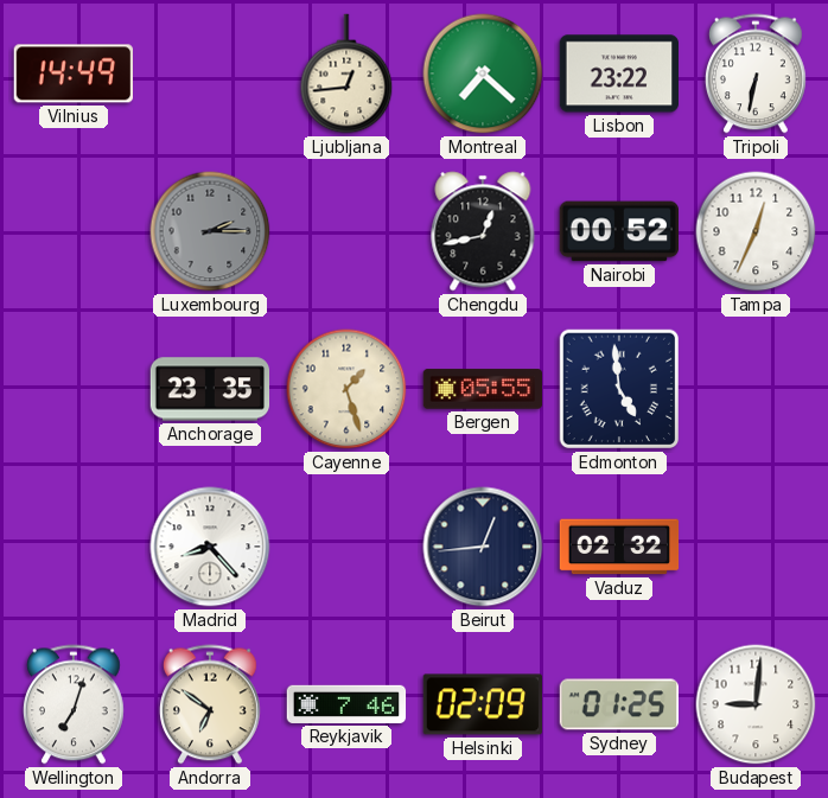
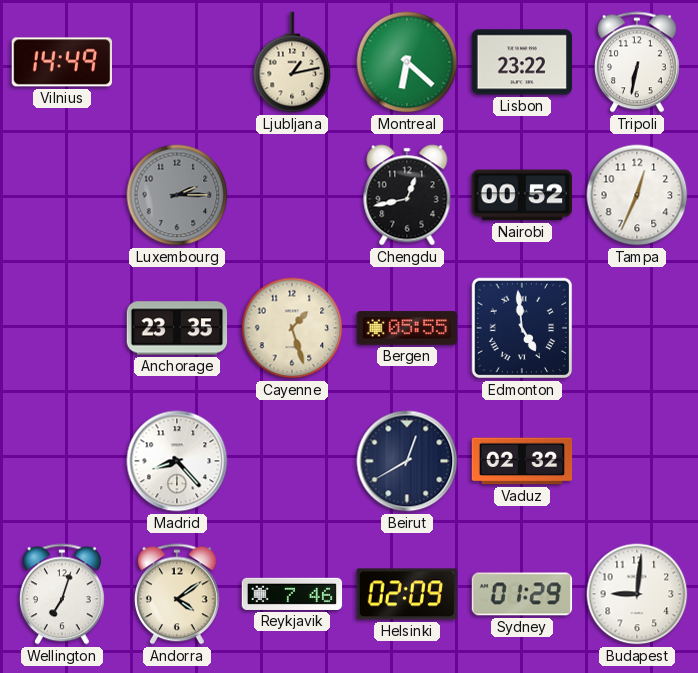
Ljubljana: 12:44 -> 1:13 (292, 62)
Montreal: 7:22 -> 6:22 (407, 62)
Beirut: 12:44 -> 12:40 (407, 461)
Andorra: 6:51 -> 4:09 (177, 594)
Sydney: 01:25 -> 01:29 (522, 594)
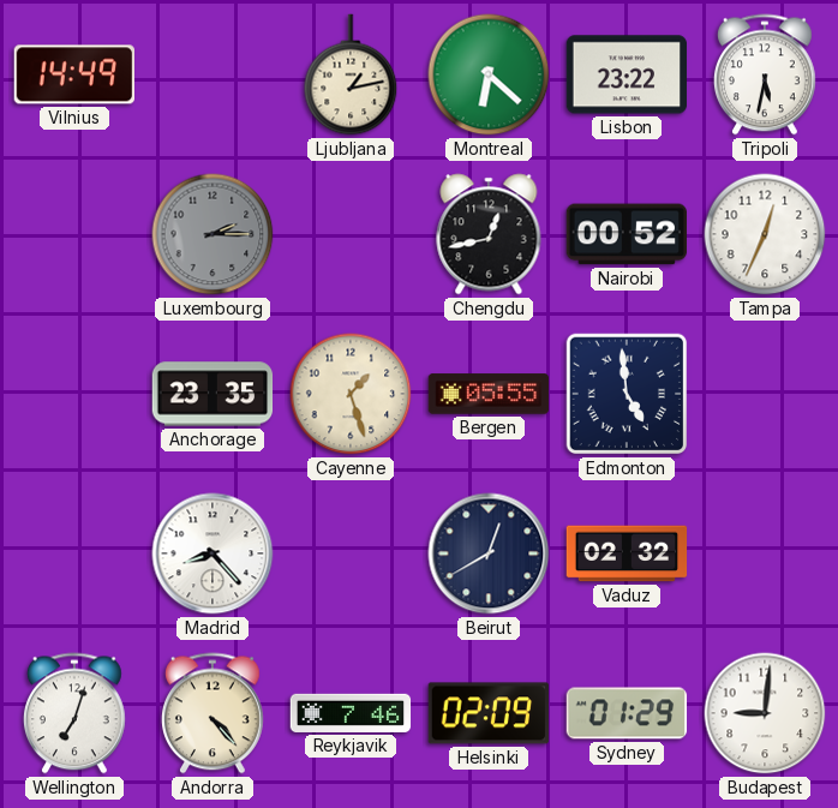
Tripoli: 6:32 -> 5:32 (765, 74)
Andorra: 4:09 -> 4:23 (213, 713)
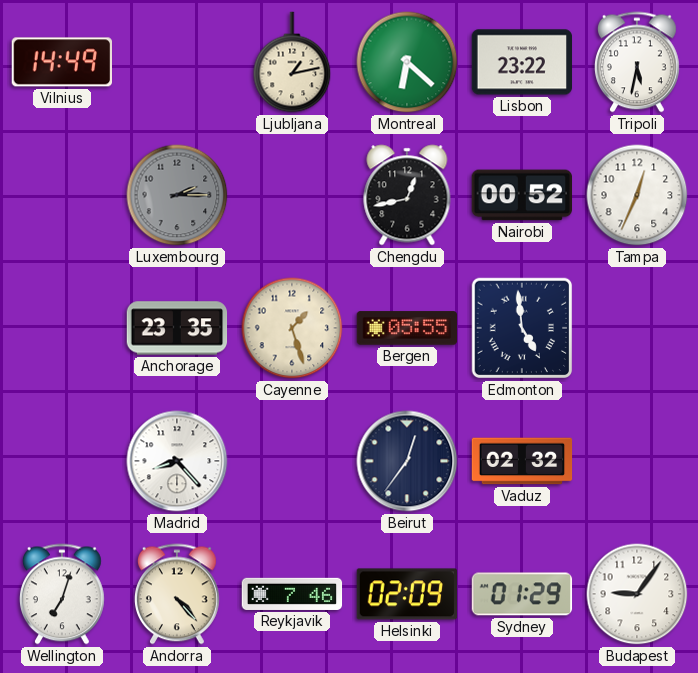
Beirut: 12:40 -> 12:36 (407, 461)
Budapest: 9:01 -> 9:06 (637, 594)
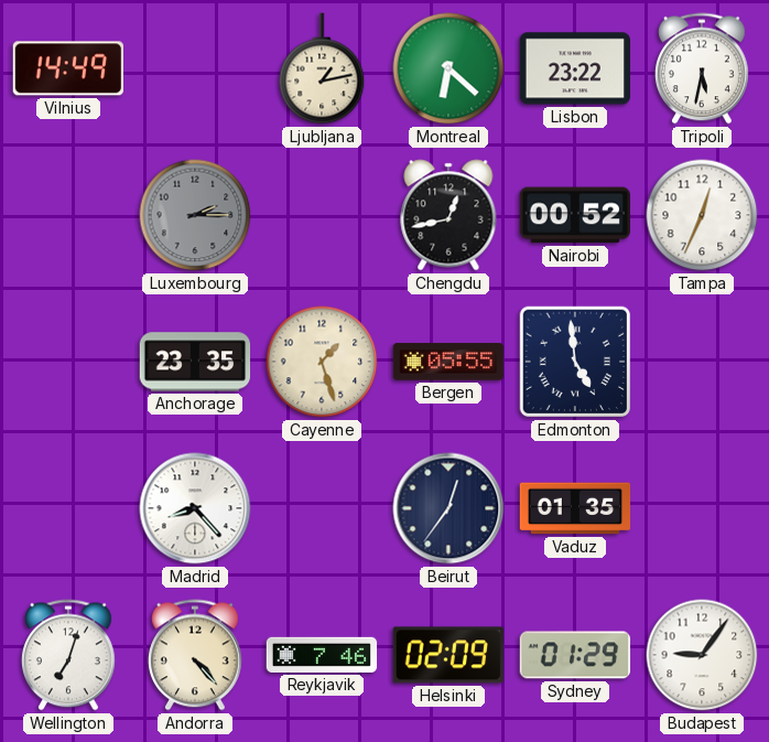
Vaduz: 02:32 -> 01:35 (575, 508)
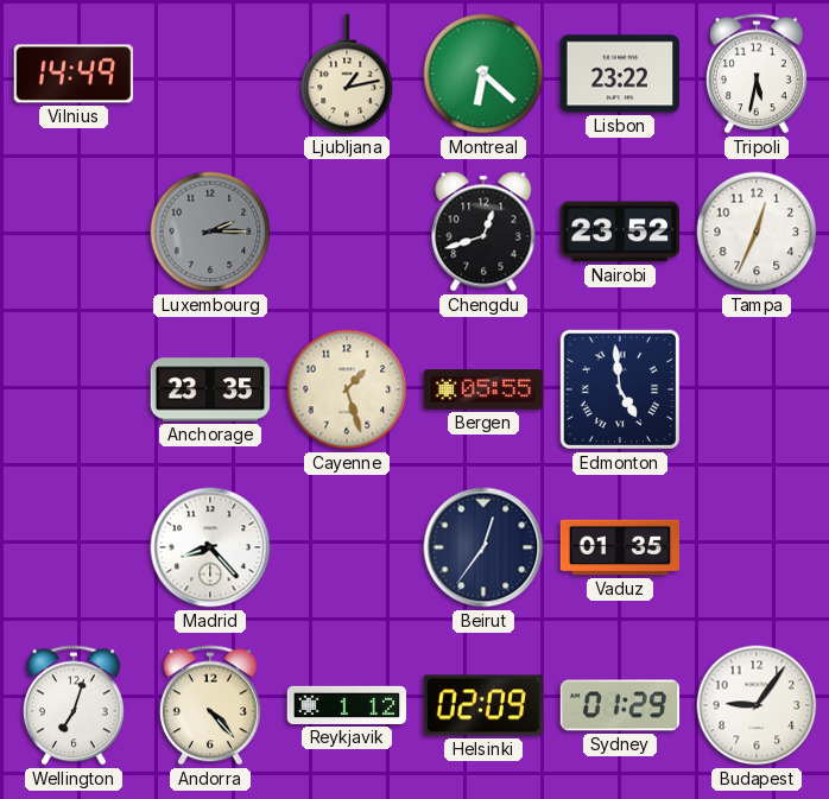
Chengdu: 12:43 -> 12:42 (483, 232)
Nairobi: 00:52 -> 23:52 (619, 232)
Reykjavik: 7:46 -> 1:12 (347, 705)
